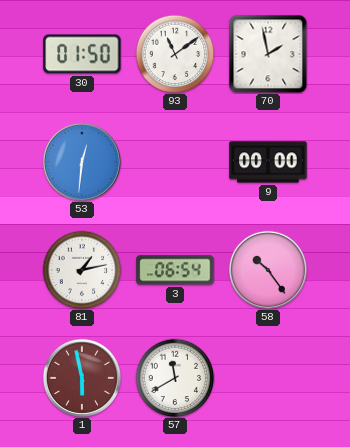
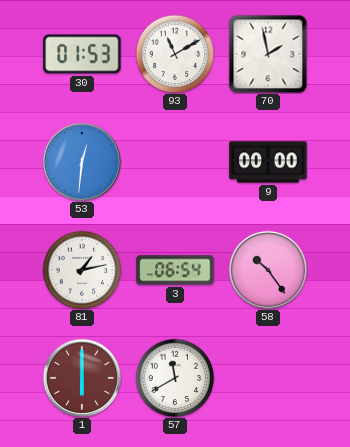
30: 01:50 -> 01:53 (82, 54)
93: 11:09 -> 11:10 (175, 54)
1: 5:58 -> 6:00 (82, 378)
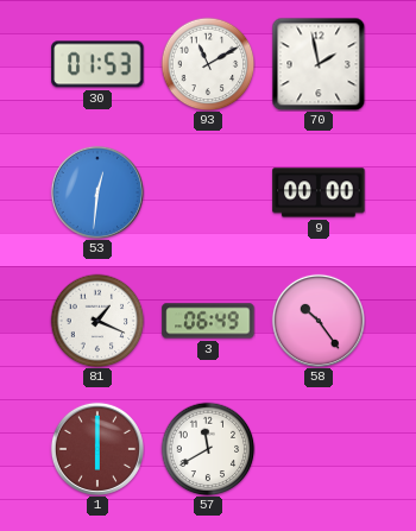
81: 1:13 -> 1:19 (97, 321)
3: 06:54 -> 06:49 (208, 321)
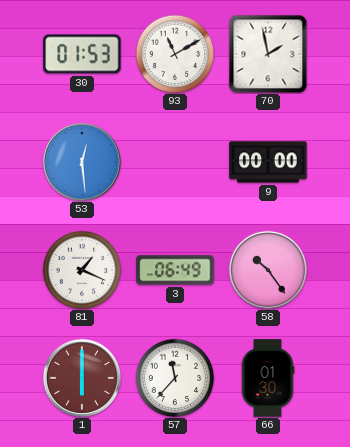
53: 12:31 -> 12:29 (82, 162)
57: 11:40 -> 11:37 (175, 378)
66: none -> 01:30 (268, 378)
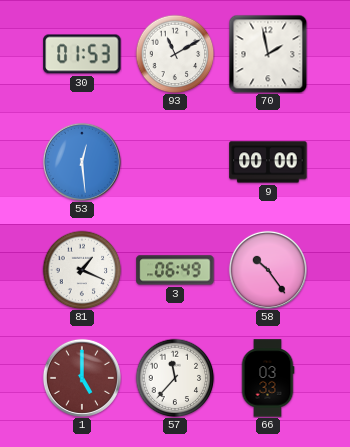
1: 6:00 -> 5:00 (82, 378)
66: 01:30 -> 03:33 (268, 378)
